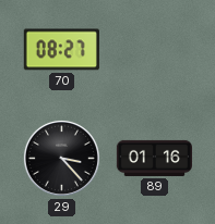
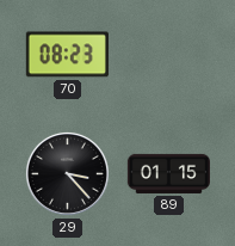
70: 08:27 -> 08:23 (67, 55)
89: 01:16 -> 01:15 (168, 173)
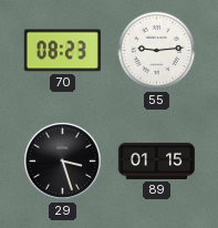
55: none -> 9:14 (157, 51)
29: 3:23 -> 3:27 (62, 160)
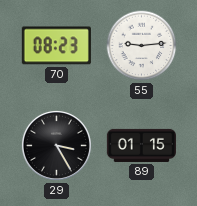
29: 3:27 -> 3:25 (56, 145)
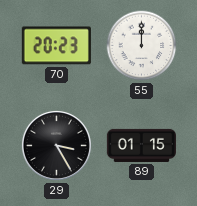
70: 08:23 -> 20:23 (56, 46)
55: 9:14 -> 12:00 (142, 46)
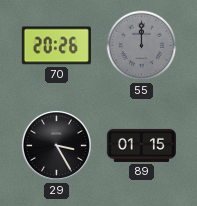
70: 20:23 -> 20:26 (56, 46)
55 dial: white -> grey (142, 46)
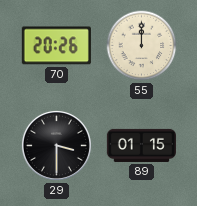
55 dial: grey -> cream (142, 46)
29: 3:25 -> 3:30 (56, 145)
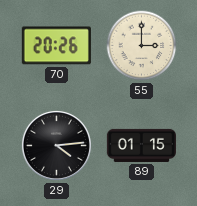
55: 12:00 -> 3:00 (142, 46)
29: 3:30 -> 4:14 (56, 145)
